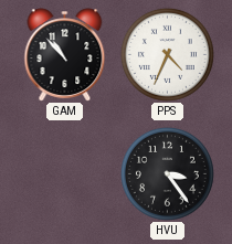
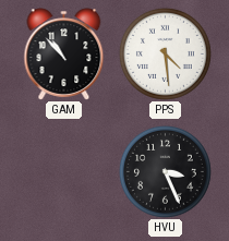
PPS: 4:34 -> 4:29 (165, 53)
HVU: 3:24 -> 3:26 (165, 171)
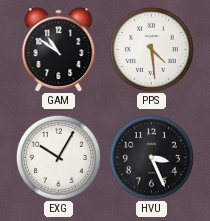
GAM: 10:53 -> 10:51 (59, 50)
EXG: none -> 10:05 (58, 157)
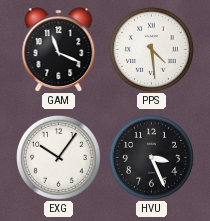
GAM: 10:51 -> 11:19 (59, 50)
EXG: 10:05 -> 10:06 (58, 157)
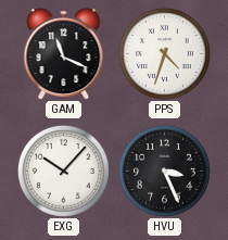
PPS: 4:29 -> 4:33 (164, 53)
EXG: 10:06 -> 10:07 (63, 170)
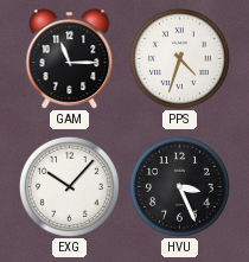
GAM: 11:19 -> 11:15 (70, 59)
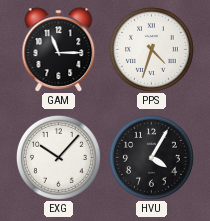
HVU: 3:26 -> 4:05 (151, 157)
